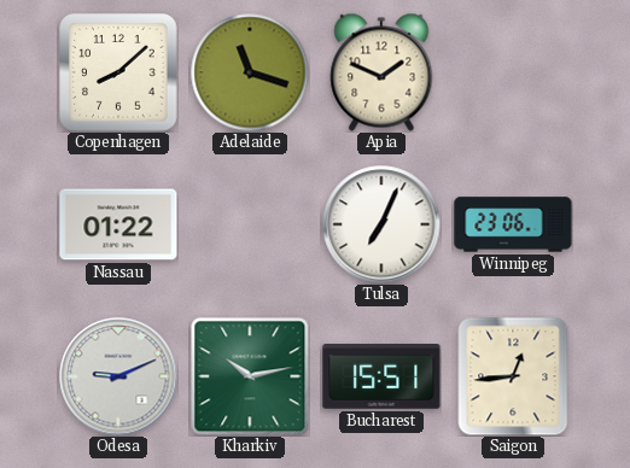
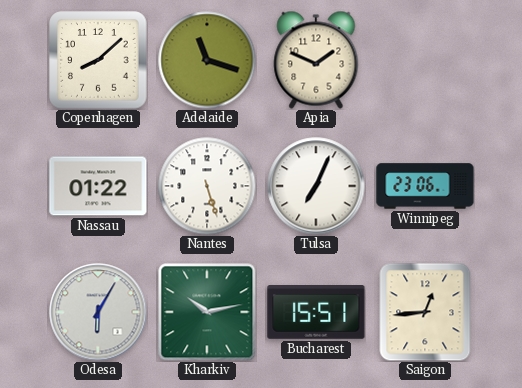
Nantes: none -> 5:27 (207, 186)
Odesa: 9:11 -> 6:05 (98, 312)
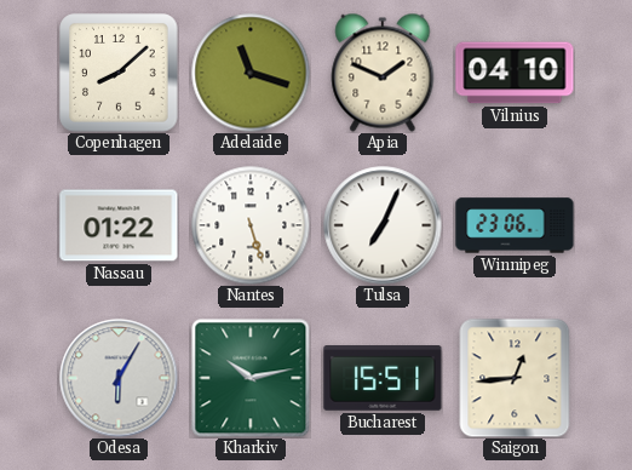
Vilnius: none -> 04:10 (515, 73)
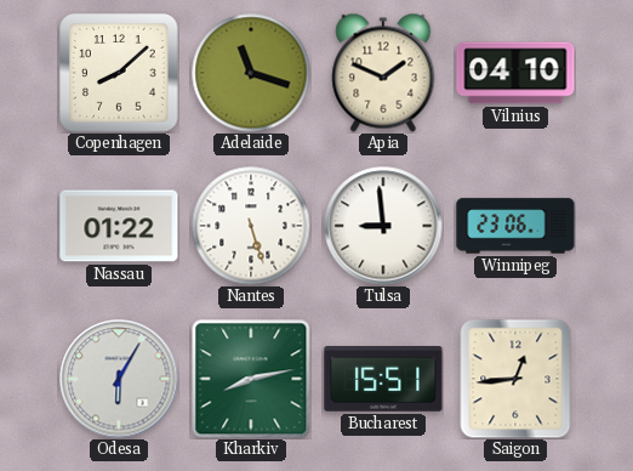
Tulsa: 7:04 -> 8:59 (383, 226)
Kharkiv: 10:13 -> 8:13 (251, 379)
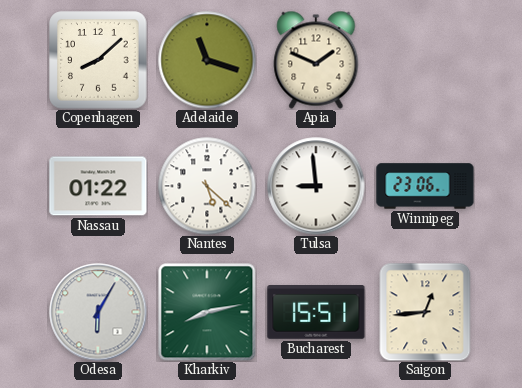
Vilnius: 04:10 -> none (515, 73)
Nantes: 5:27 -> 5:22 (207, 186)
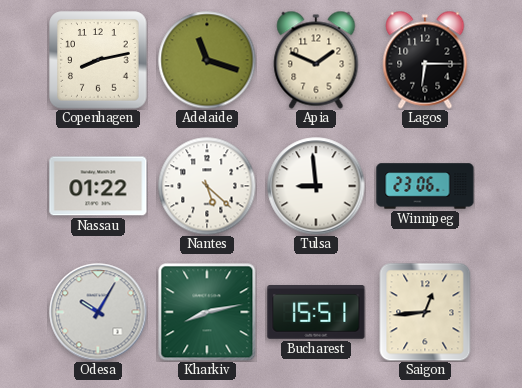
Copenhagen: 8:08 -> 8:13 (98, 60)
Lagos: none -> 6:15 (425, 60)
Odesa: 6:05 -> 10:05 (98, 312)
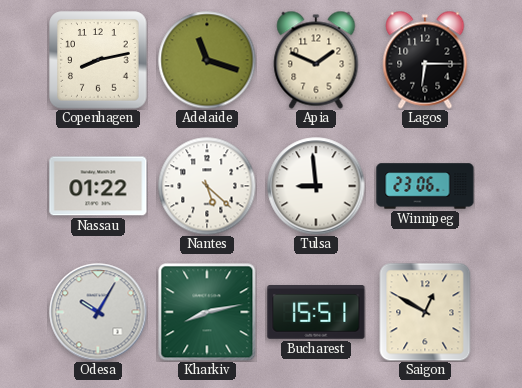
Saigon: 12:44 -> 12:50 (425, 312)
